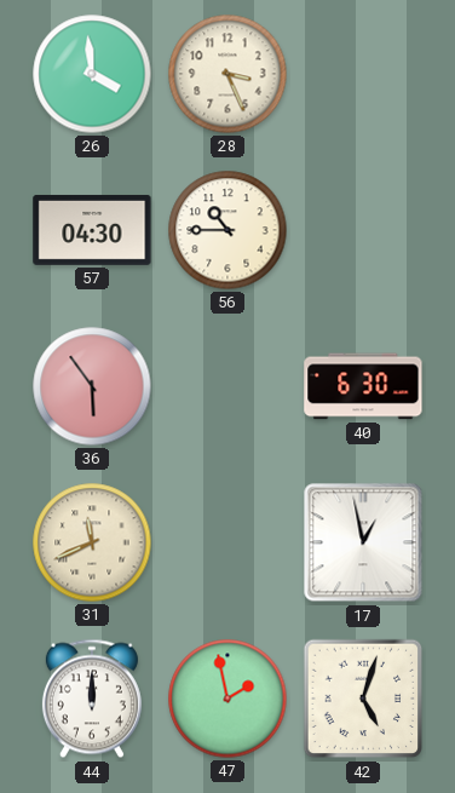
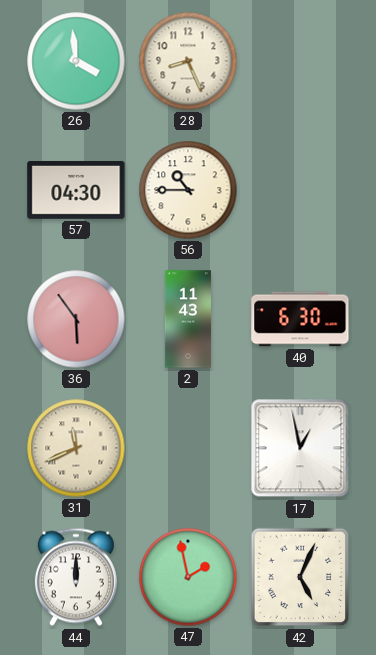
28: 3:26 -> 8:26 (188, 61)
2: none -> 11:43 (188, 319)
42: 5:03 -> 5:04 (300, 577)
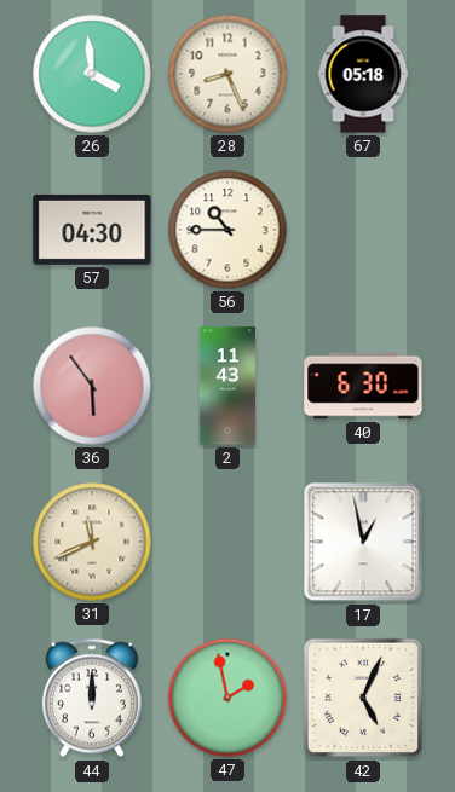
67: none -> 05:18 (363, 74)
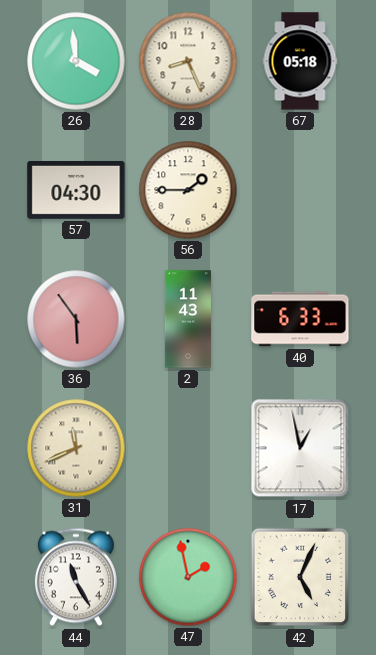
56: 10:45 -> 1:45 (188, 190)
40: 6:30 -> 6:33 (300, 319)
44: 12:00 -> 11:25 (76, 577)
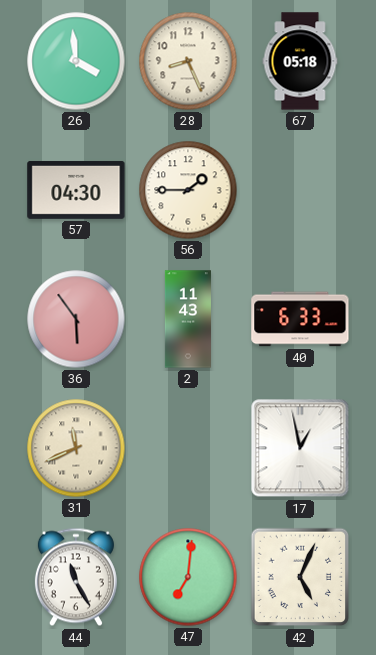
47: 1:58 -> 7:01 (188, 577)
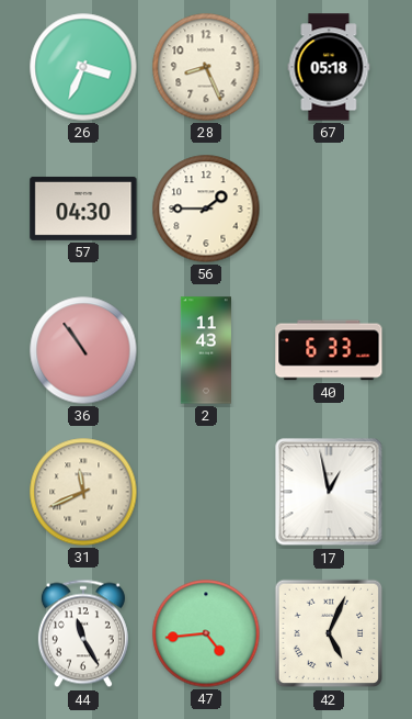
26: 3:59 -> 3:34 (83, 67)
36: 5:54 -> 10:54 (83, 350)
47: 7:01 -> 4:44 (206, 633)
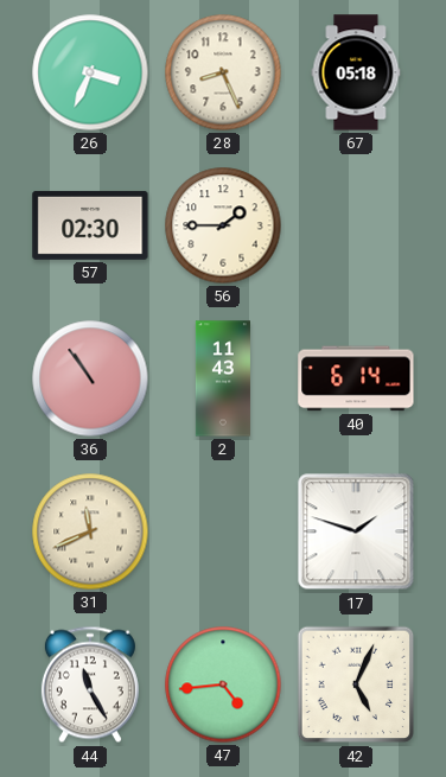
57: 04:30 -> 02:30 (90, 225)
40: 6:33 -> 6:14 (356, 378)
17: 12:58 -> 1:48 (356, 531)
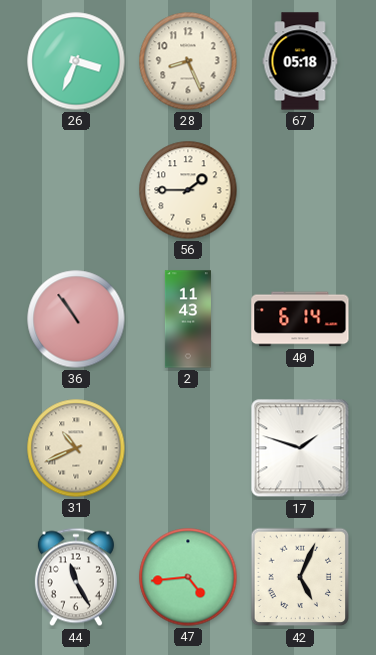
57: 02:30 -> none (90, 225)
31: 11:41 -> 10:41 (76, 448)
